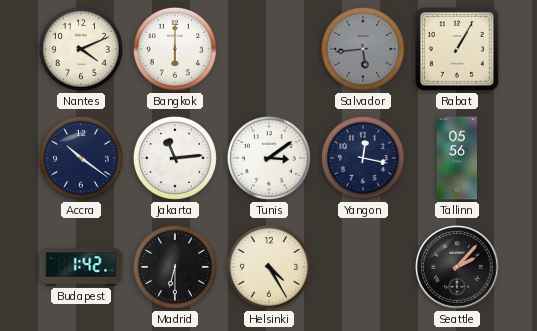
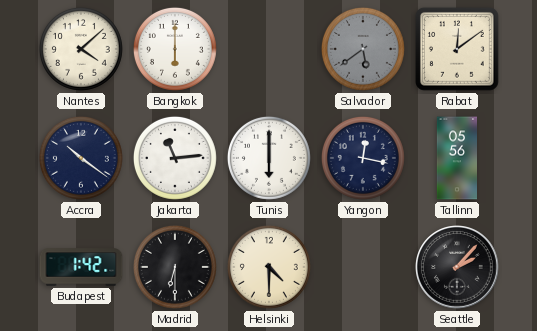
Nantes: 4:11 -> 4:08 (81, 49)
Salvador: 5:44 -> 5:39 (363, 49)
Rabat: 1:05 -> 12:09 (457, 49)
Tunis: 3:09 -> 6:00 (269, 158)
Helsinki: 4:25 -> 4:30 (269, 267)
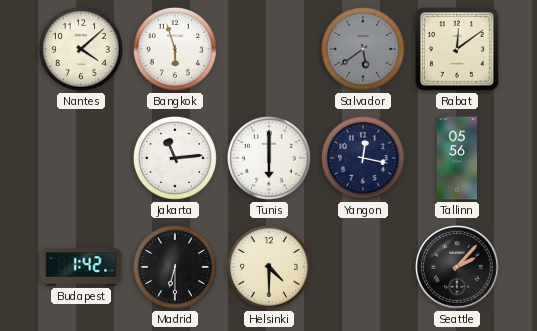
Bangkok: 6:00 -> 5:57 (175, 49)
Accra: 10:21 -> none (81, 158)
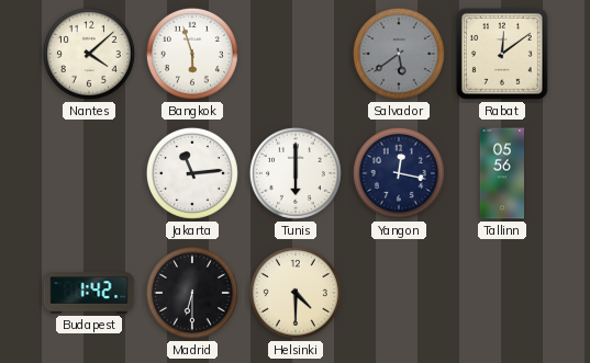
Seattle: 2:07 -> none (458, 268)
